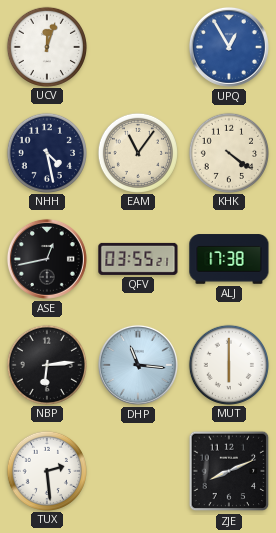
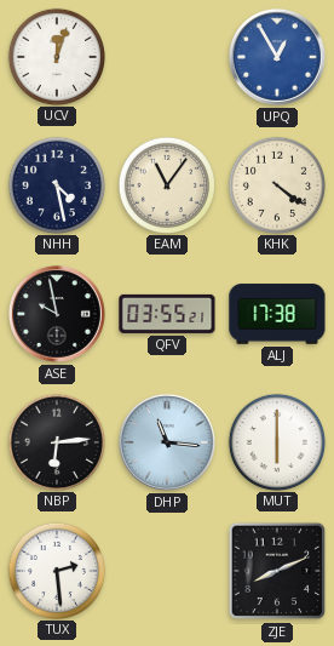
ASE: 12:43 -> 9:58 (57, 314)
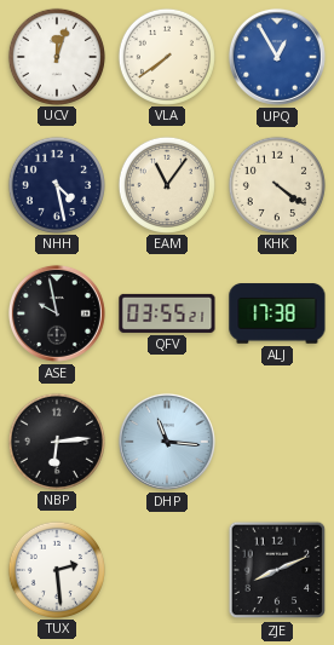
VLA: none -> 7:39 (166, 56)
MUT: 6:00 -> none (276, 441)
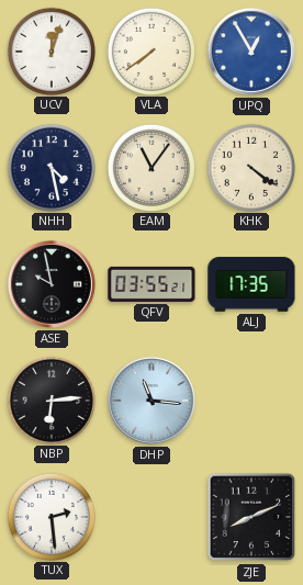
ALJ: 17:38 -> 17:35 (251, 284)
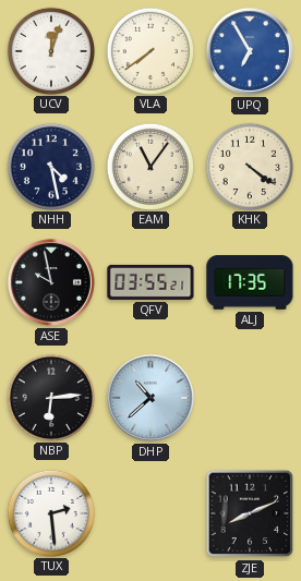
UPQ: 12:55 -> 6:55 (250, 51)
DHP: 11:16 -> 10:38 (150, 398)
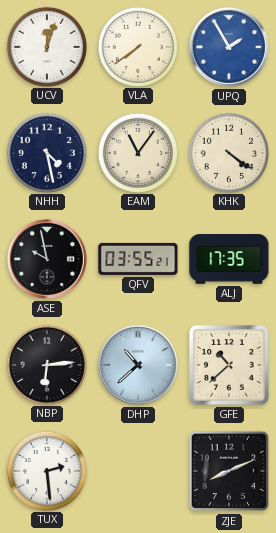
UPQ: 6:55 -> 1:55 (229, 47)
GFE: none -> 10:38 (229, 365)
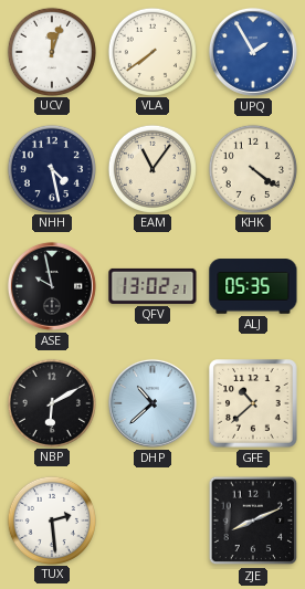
QFV: 03:55 -> 13:02 (152, 286)
ALJ: 17:35 -> 05:35 (253, 286)
NBP: 6:14 -> 6:10 (51, 402)
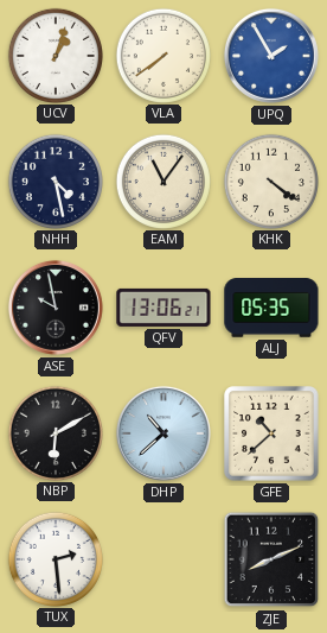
UCV: 12:03 -> 1:03 (54, 55)
QFV: 13:02 -> 13:06 (163, 308)
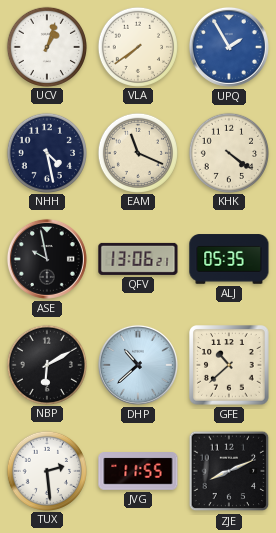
EAM: 11:06 -> 11:19 (137, 152)
JVG: none -> 11:55 (138, 472)
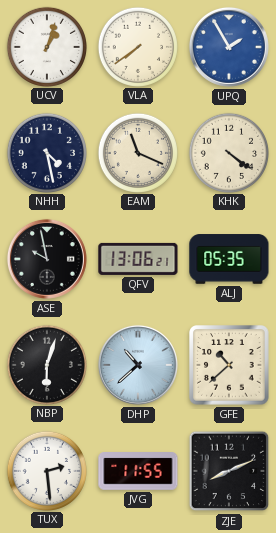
NBP: 6:10 -> 6:03 (46, 364)
